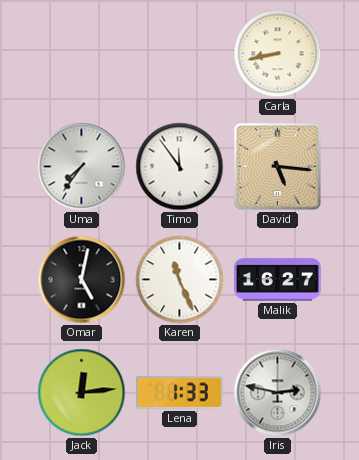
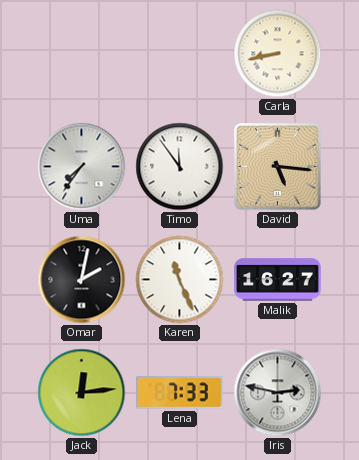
Omar: 5:02 -> 2:02 (82, 280)
Lena: 1:33 -> 7:33 (180, 393)
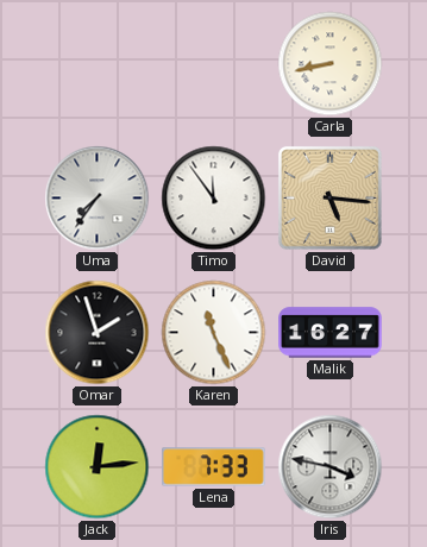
Omar: 2:02 -> 1:57 (98, 333)
Iris: 2:47 -> 3:47 (331, 467)
